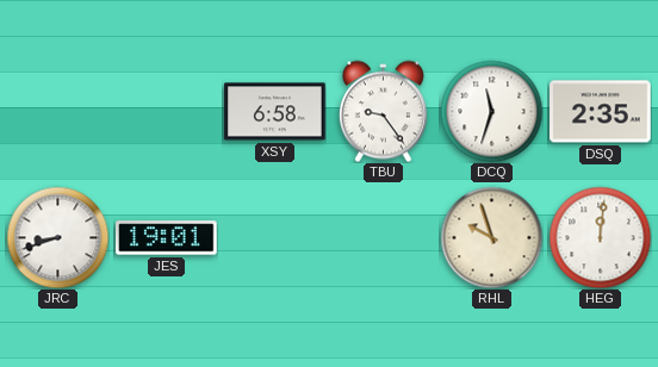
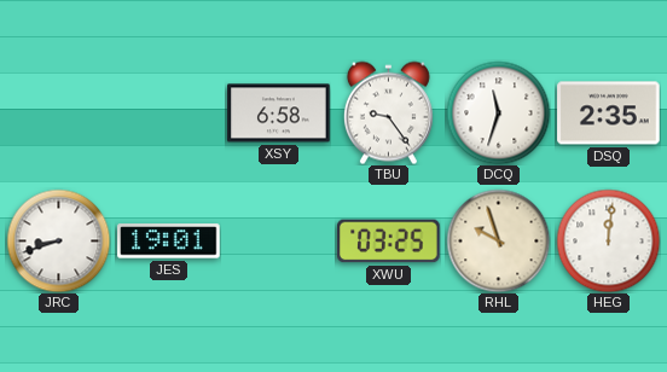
XWU: none -> 03:25 (389, 242)
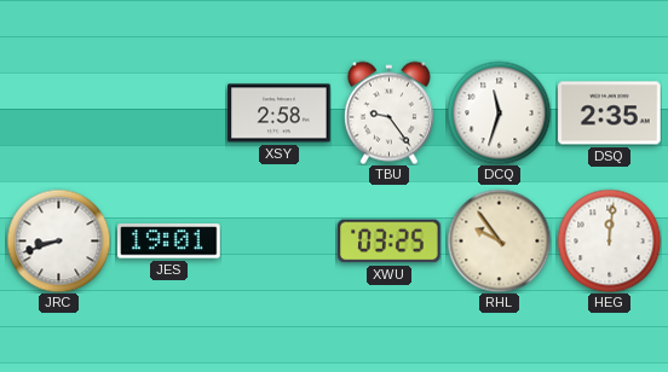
XSY: 6:58 -> 2:58 (280, 114)
RHL: 9:57 -> 9:54 (499, 240)
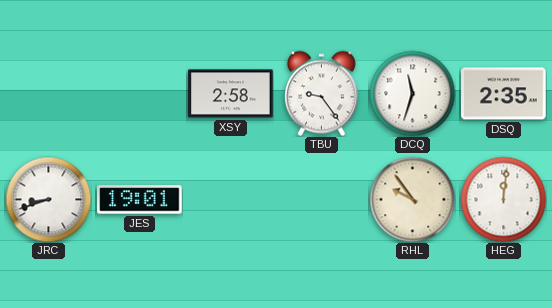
XWU: 03:25 -> none (390, 242)
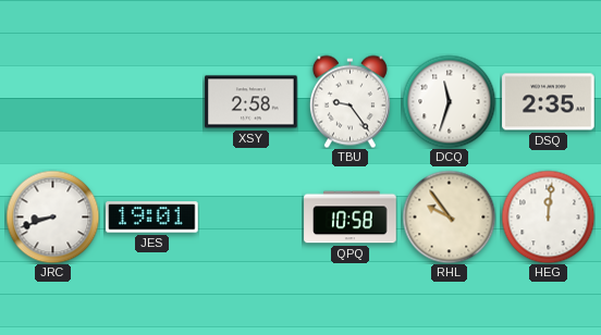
QPQ: none -> 10:58 (351, 218)
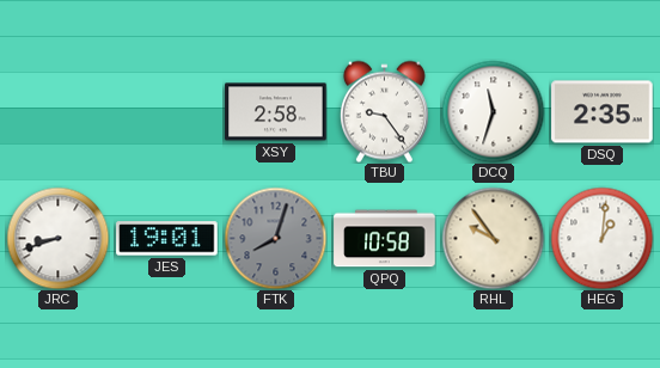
FTK: none -> 8:03 (275, 238)
HEG: 12:01 -> 1:01 (601, 238)
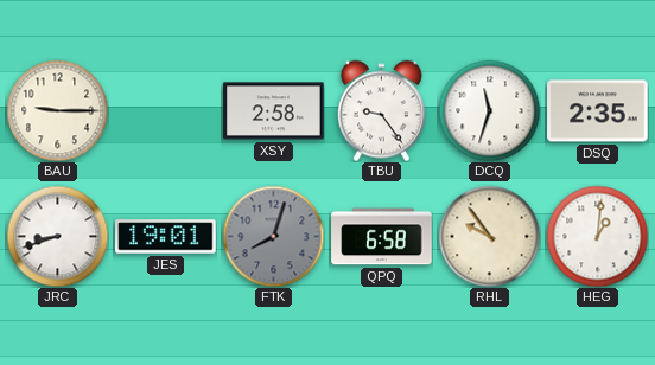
BAU: none -> 9:15 (57, 110)
QPQ: 10:58 -> 6:58 (382, 237)
